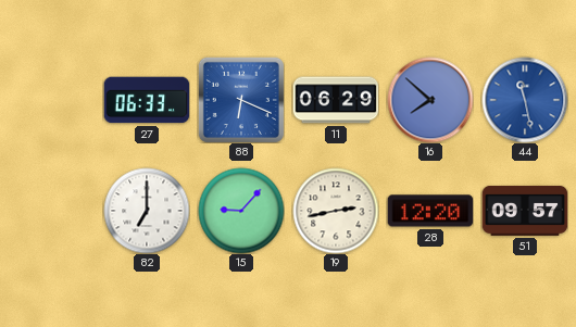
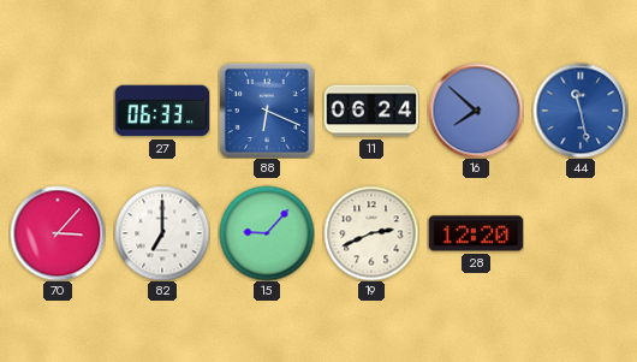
11: 06:29 -> 06:24 (371, 111)
70: none -> 3:07 (58, 233)
19: 2:43 -> 2:41 (371, 233)
51: 09:57 -> none (525, 211)
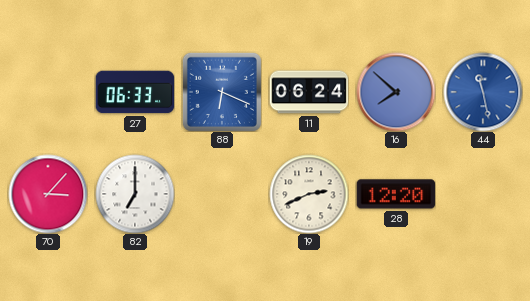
15: 9:07 -> none (267, 233)
